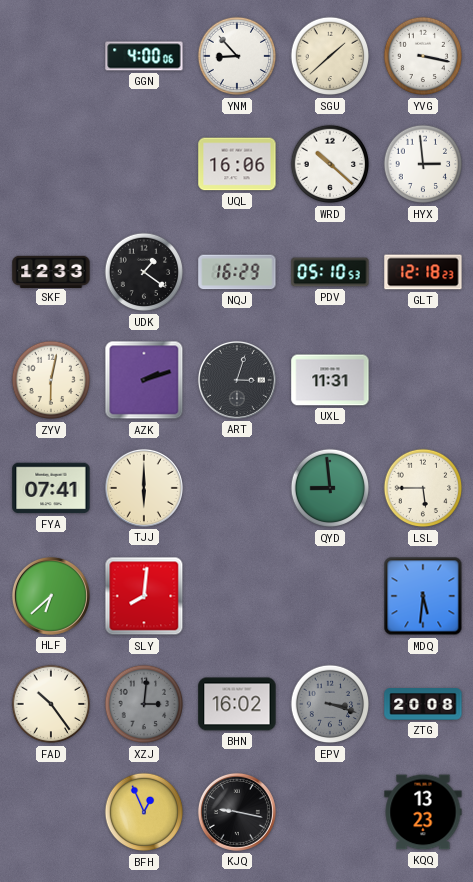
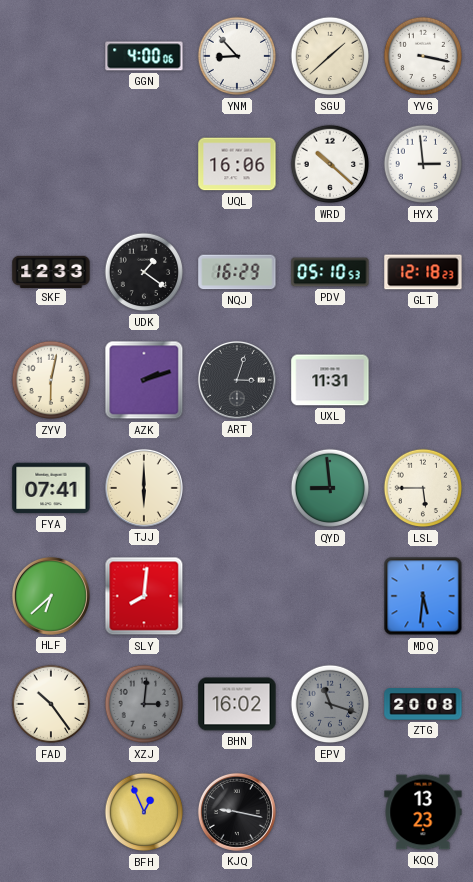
EPV: 3:18 -> 11:18 (330, 704)
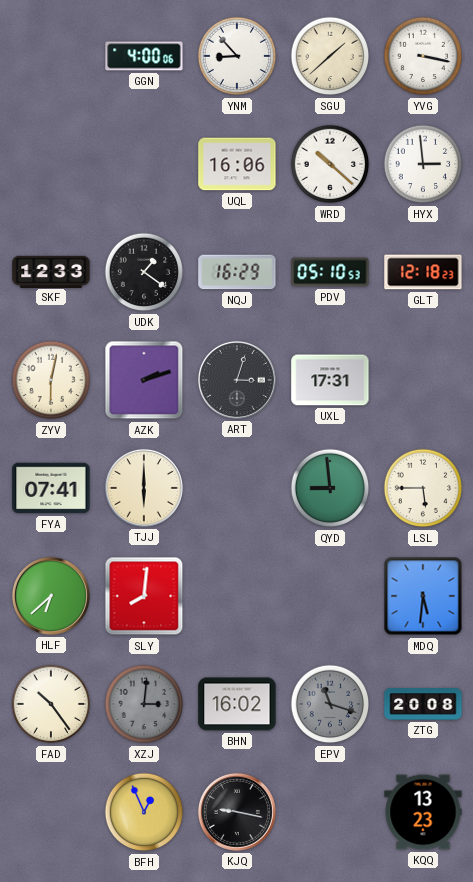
UXL: 11:31 -> 17:31 (330, 380)
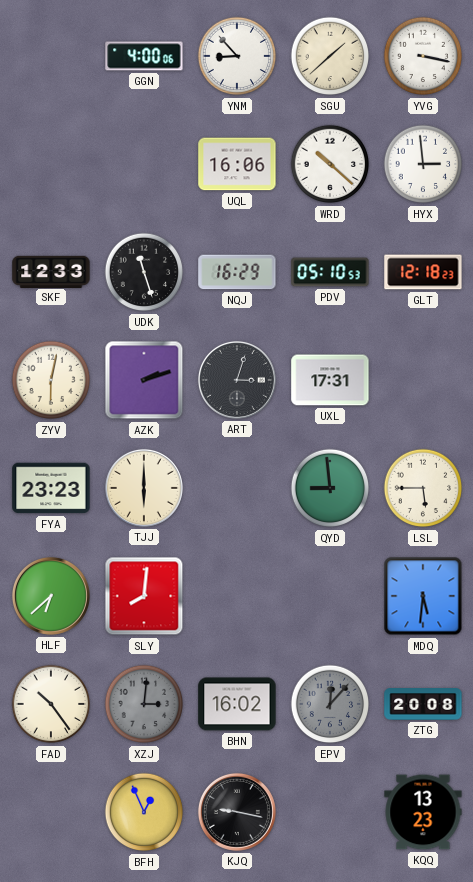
UDK: 1:21 -> 11:27 (144, 272)
FYA: 07:41 -> 23:23 (51, 488)
EPV: 11:18 -> 12:07 (330, 704)
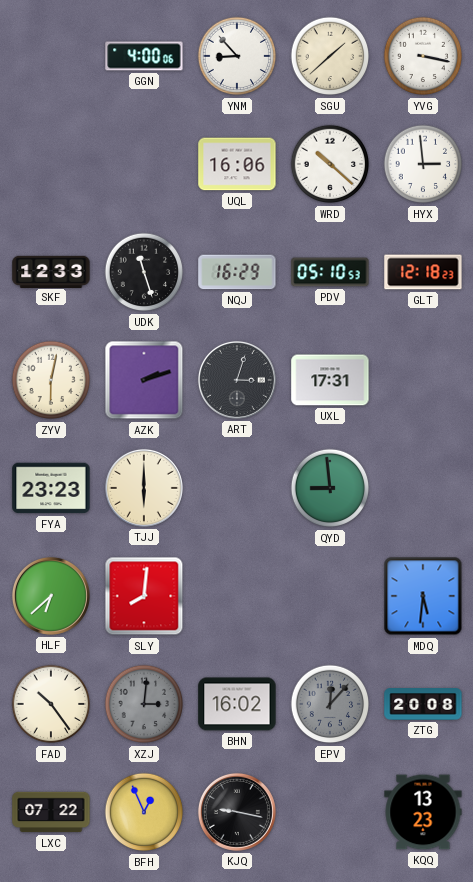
LSL: 5:45 -> none (423, 488)
LXC: none -> 07:22 (51, 812)
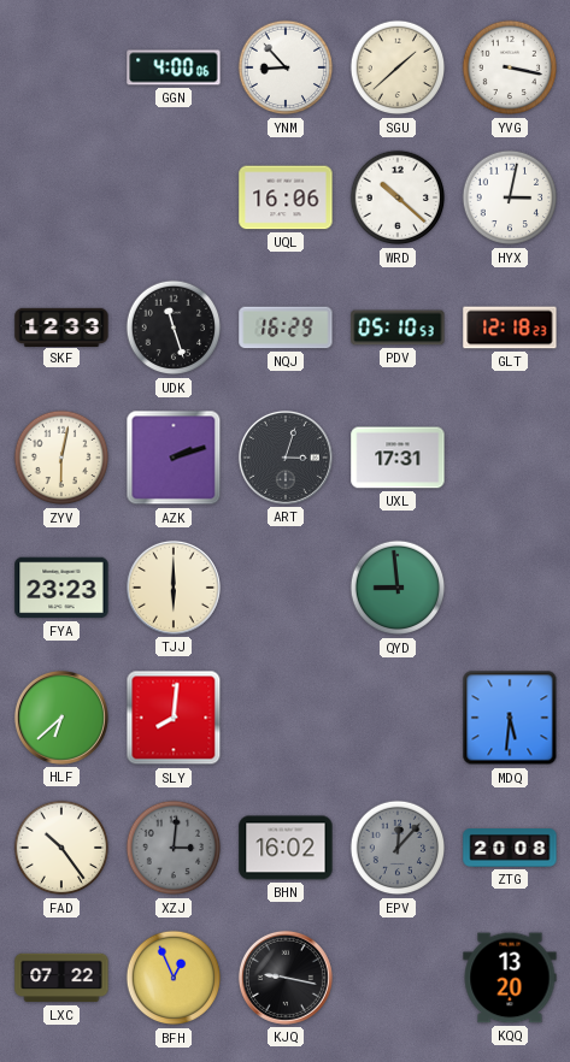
HYX: 2:59 -> 3:02 (510, 197)
KQQ: 13:23 -> 13:20 (510, 978)
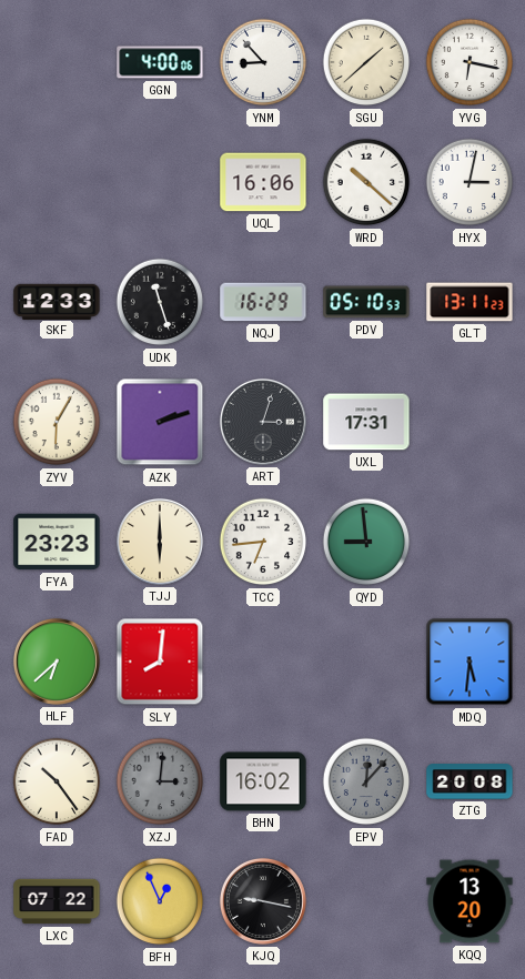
YVG: 3:17 -> 6:17 (470, 62)
GLT: 12:18 -> 13:11 (470, 302)
ZYV: 6:02 -> 6:05 (57, 422)
TCC: none -> 6:44 (263, 542)
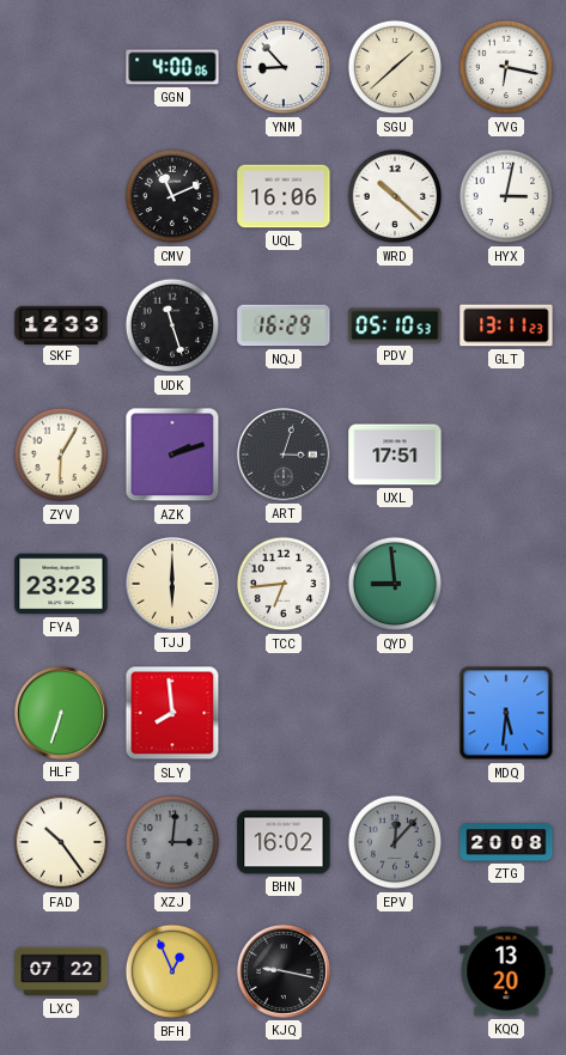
CMV: none -> 11:11 (172, 196)
UXL: 17:31 -> 17:51 (395, 455)
HLF: 6:38 -> 6:33 (61, 713)
SLY: 8:01 -> 7:59 (172, 713)
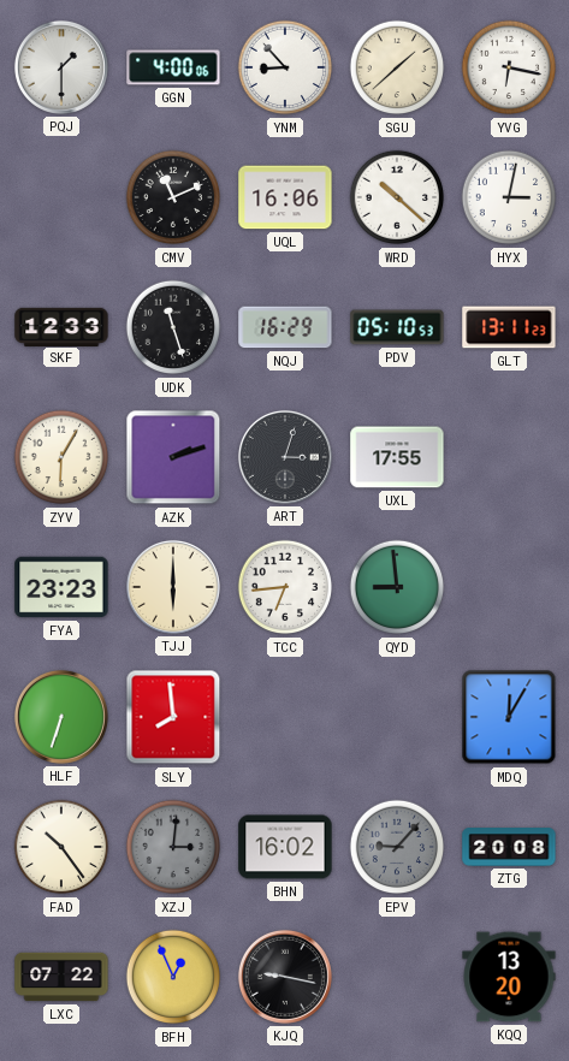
PQJ: none -> 1:30 (61, 67)
UXL: 17:51 -> 17:55 (397, 457)
MDQ: 5:31 -> 12:05 (509, 717)
EPV: 12:07 -> 9:07 (397, 847)
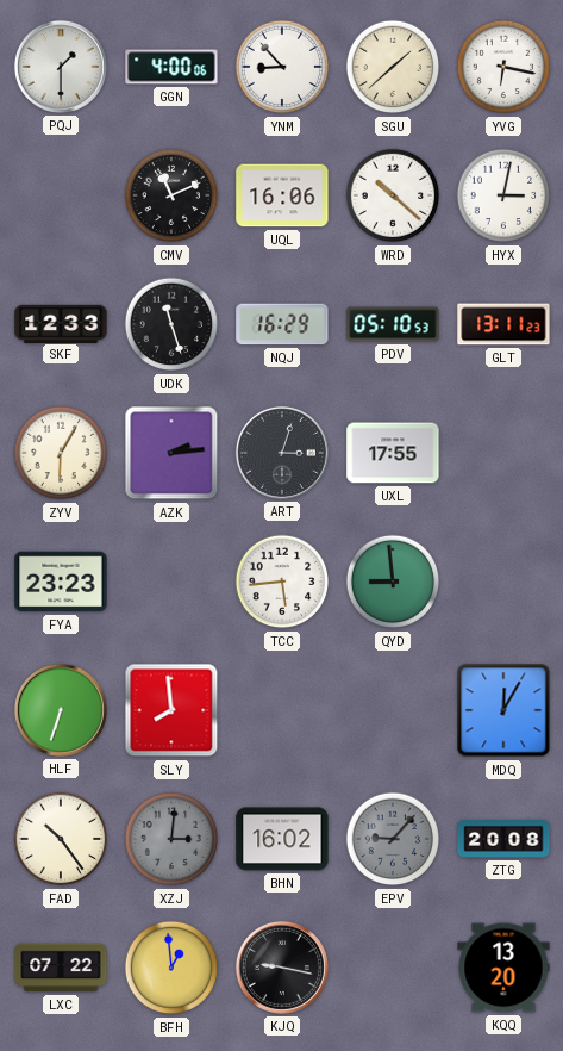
AZK: 2:12 -> 2:14 (171, 453)
TJJ: 6:00 -> none (173, 587)
TCC: 6:44 -> 5:44 (282, 582)
BFH: 12:56 -> 12:59 (171, 968)
